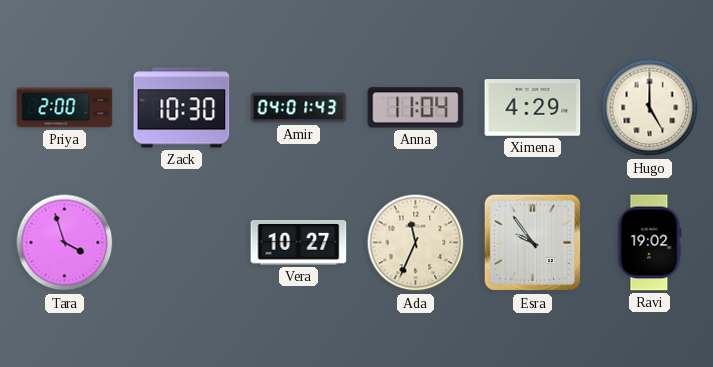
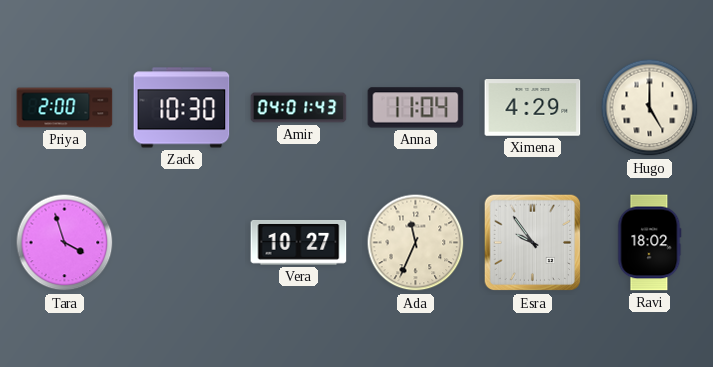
Ravi: 19:02 -> 18:02 (650, 243)
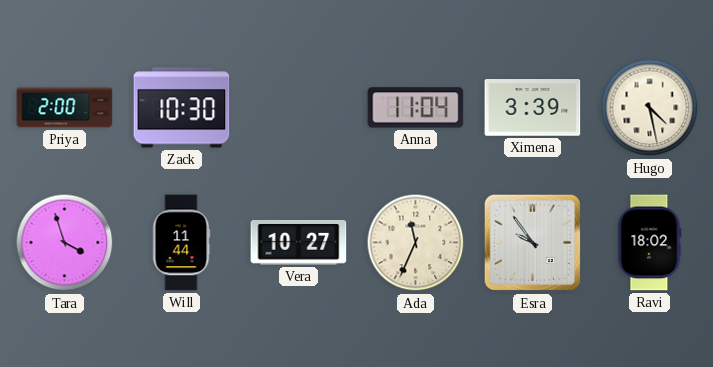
Amir: 04:01 -> none (299, 108)
Ximena: 4:29 -> 3:39 (533, 108)
Hugo: 5:00 -> 4:28 (650, 108)
Will: none -> 11:44 (181, 243)
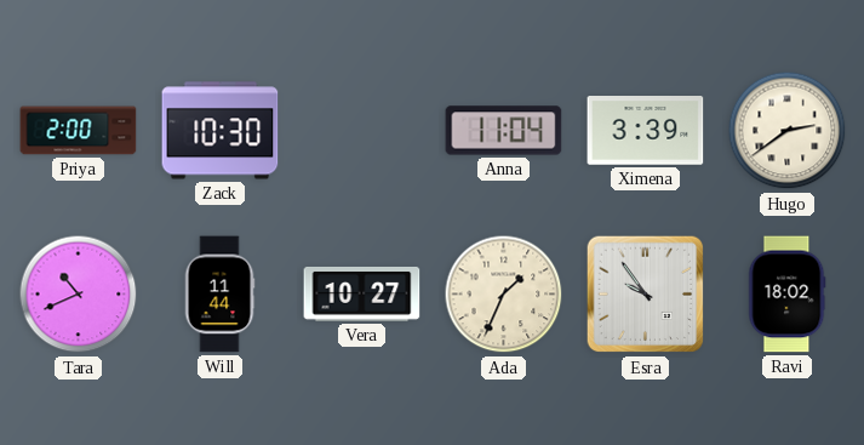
Hugo: 4:28 -> 2:39 (788, 131)
Tara: 3:57 -> 10:41 (79, 295)
Ada: 11:34 -> 1:34 (504, 295)
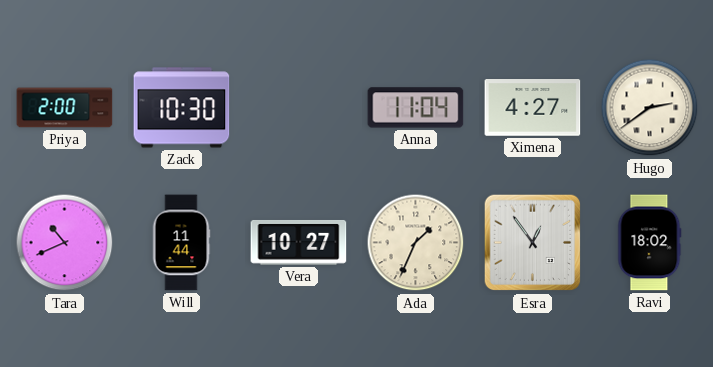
Ximena: 3:39 -> 4:27 (533, 108)
Esra: 9:54 -> 12:54 (533, 243)
